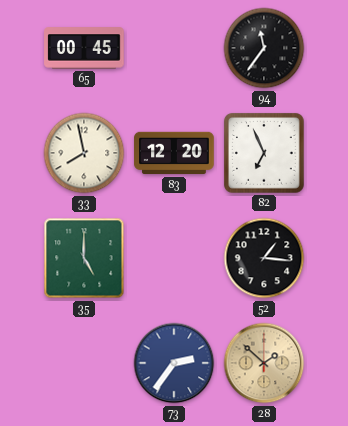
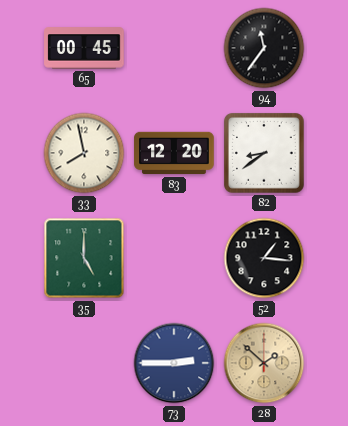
82: 6:56 -> 8:39 (264, 153)
73: 2:36 -> 2:45 (174, 363)
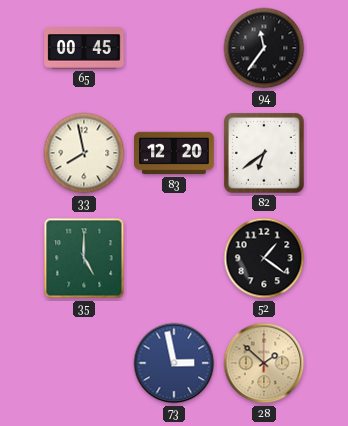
82: 8:39 -> 6:39 (264, 153)
52: 1:16 -> 1:21 (264, 258)
73: 2:45 -> 2:58 (174, 363)
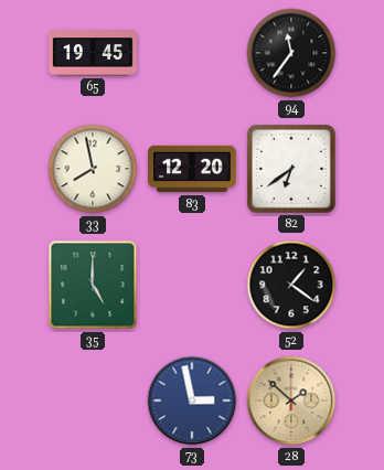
65: 00:45 -> 19:45 (93, 53)
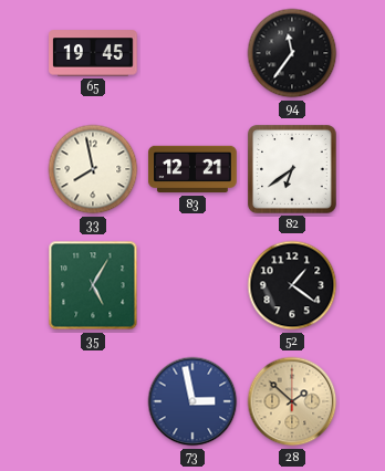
83: 12:20 -> 12:21 (192, 169)
35: 5:00 -> 5:05 (93, 285)
